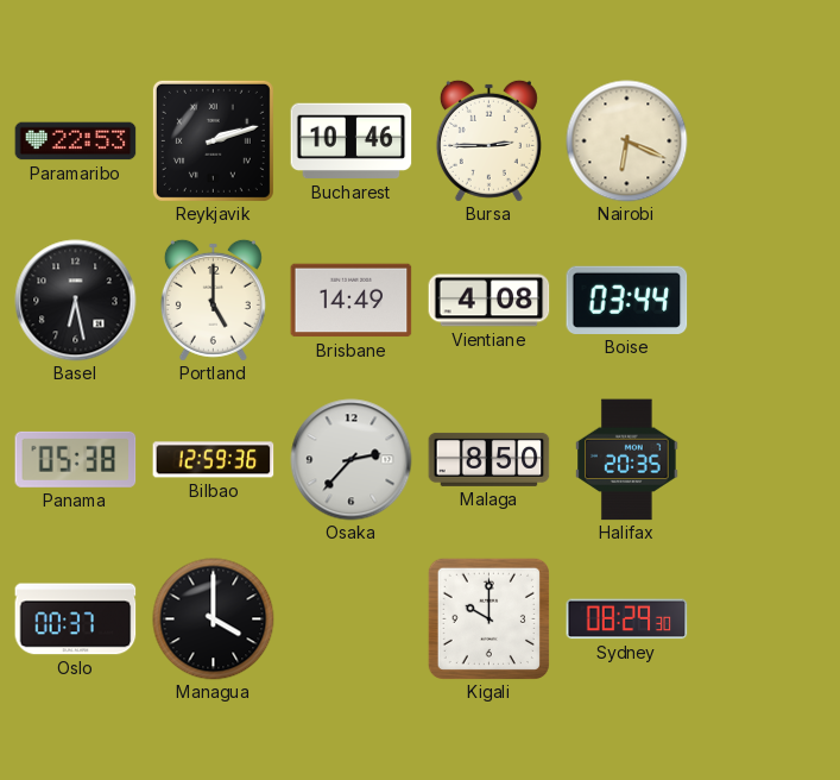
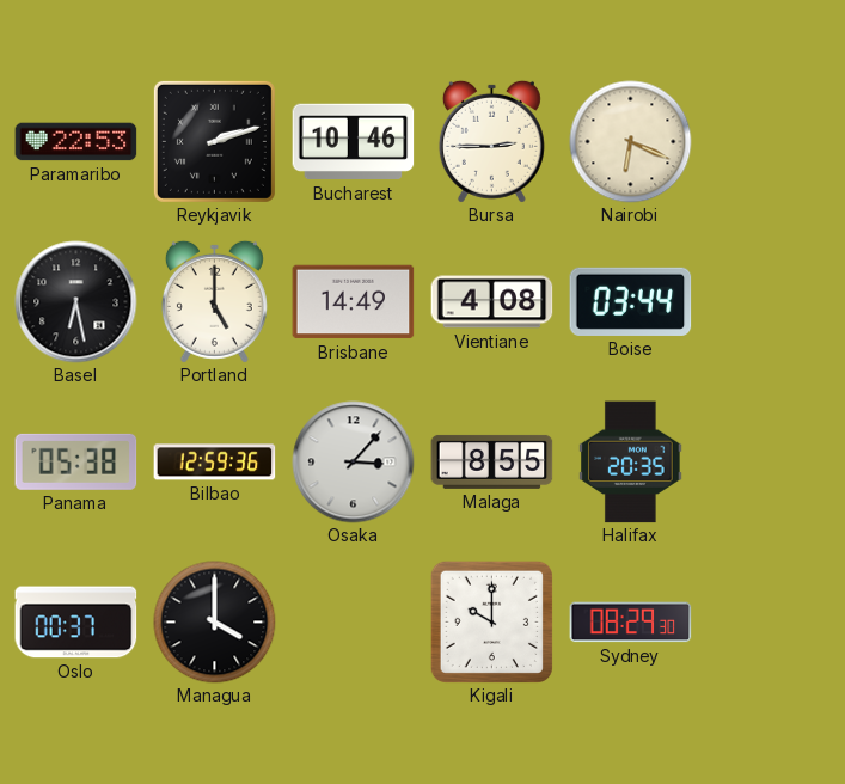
Osaka: 2:37 -> 3:07 (354, 463)
Malaga: 8:50 -> 8:55 (492, 461)
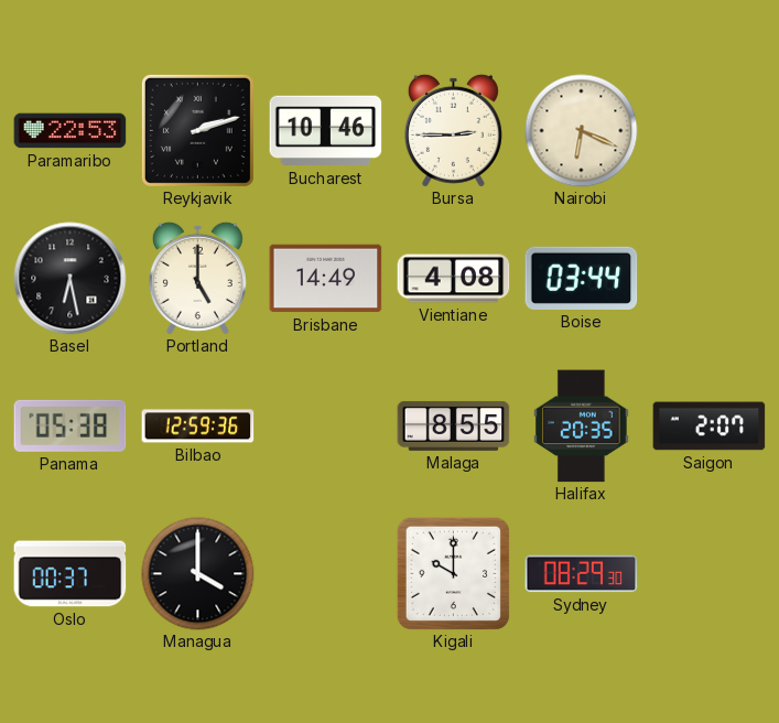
Osaka: 3:07 -> none (354, 463)
Saigon: none -> 2:07 (710, 427)
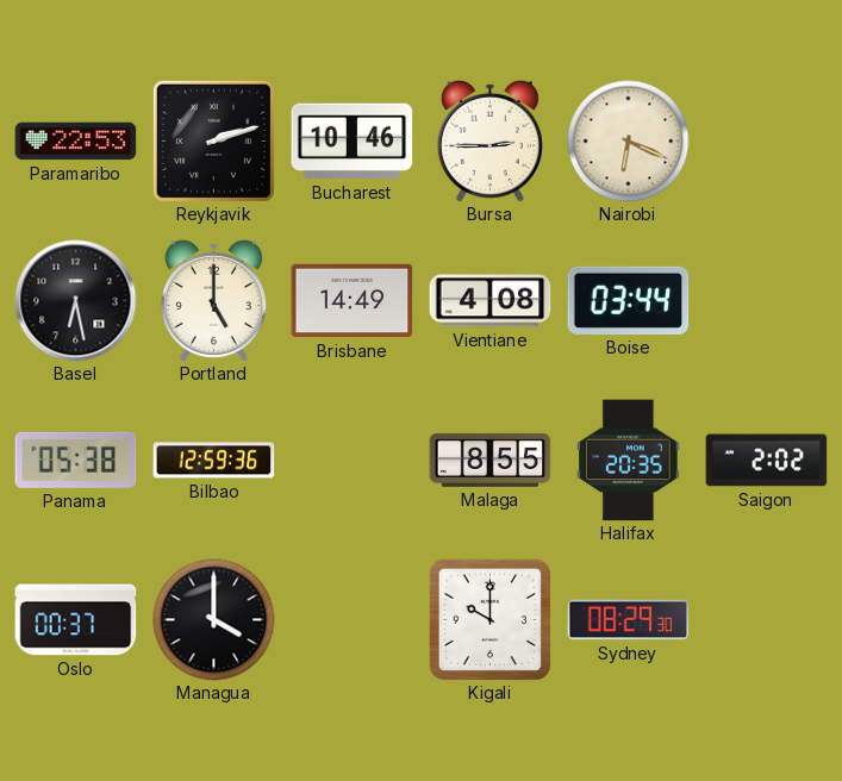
Saigon: 2:07 -> 2:02 (767, 461)
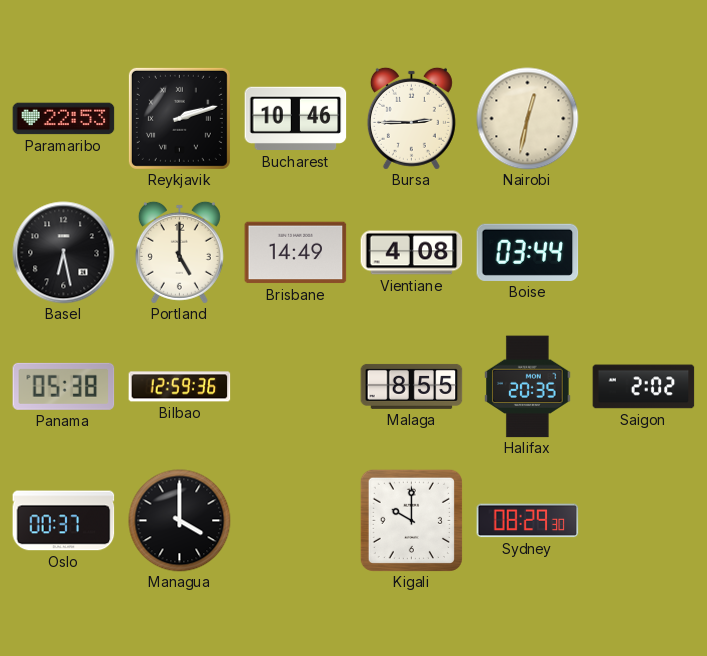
Nairobi: 6:19 -> 12:32 (528, 119)
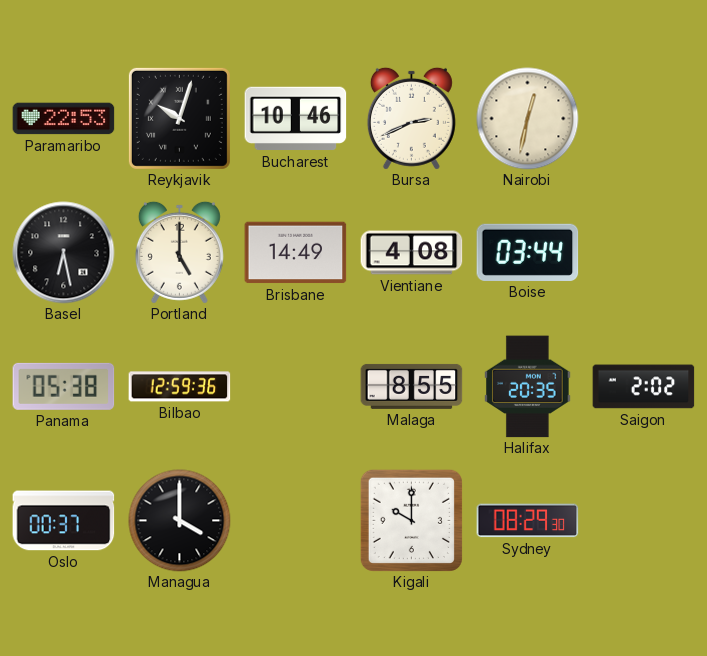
Reykjavik: 2:12 -> 10:03 (179, 118)
Bursa: 2:45 -> 2:41 (411, 118)
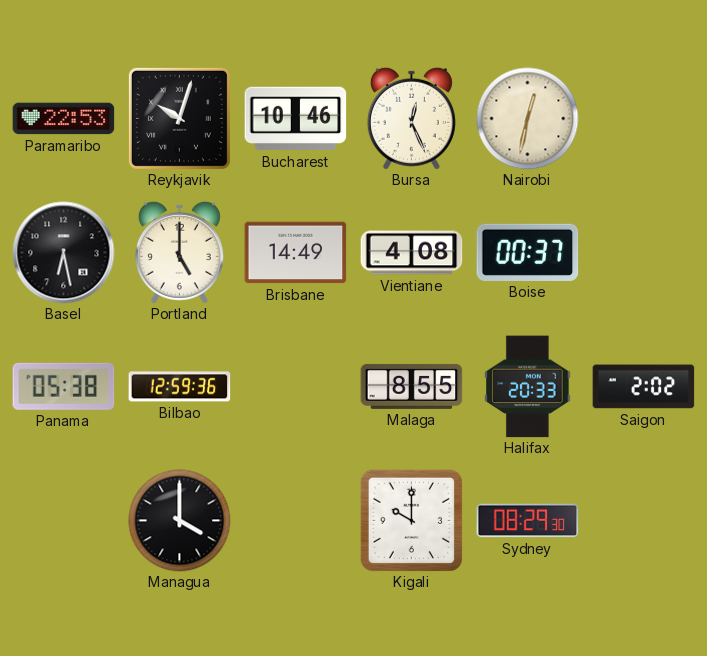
Bursa: 2:41 -> 12:26 (411, 118)
Boise: 03:44 -> 00:37 (528, 252)
Halifax: 20:35 -> 20:33 (528, 387)
Oslo: 00:37 -> none (64, 521)
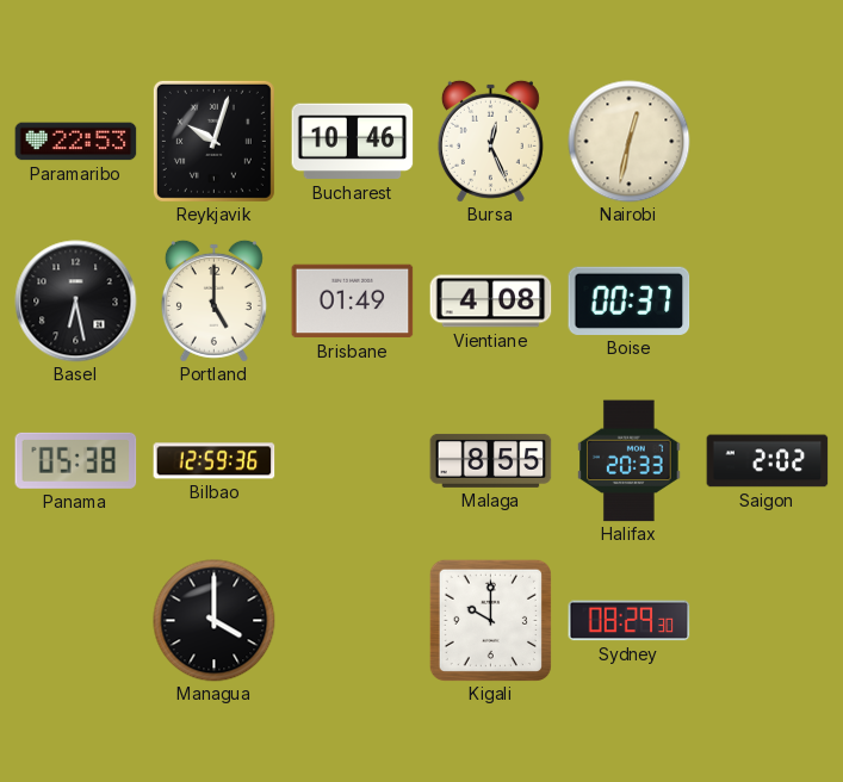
Brisbane: 14:49 -> 01:49 (353, 302)
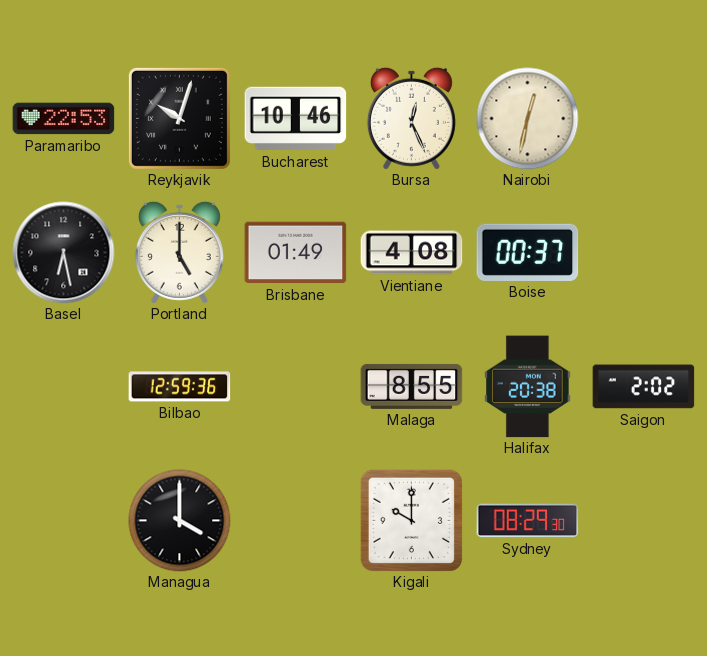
Panama: 05:38 -> none (76, 460)
Halifax: 20:33 -> 20:38 (528, 387)
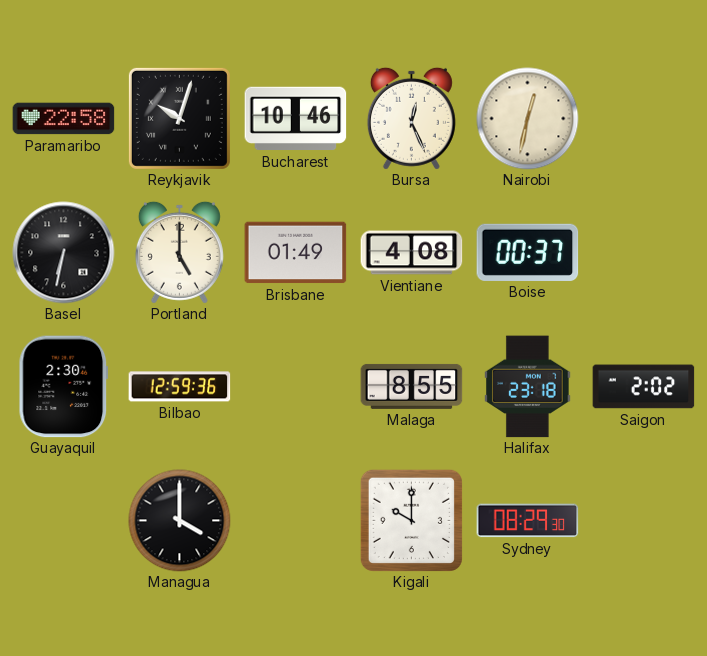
Paramaribo: 22:53 -> 22:58 (64, 119)
Basel: 6:28 -> 6:32 (64, 253)
Guayaquil: none -> 2:30 (64, 387)
Halifax: 20:38 -> 23:18 (528, 387)
